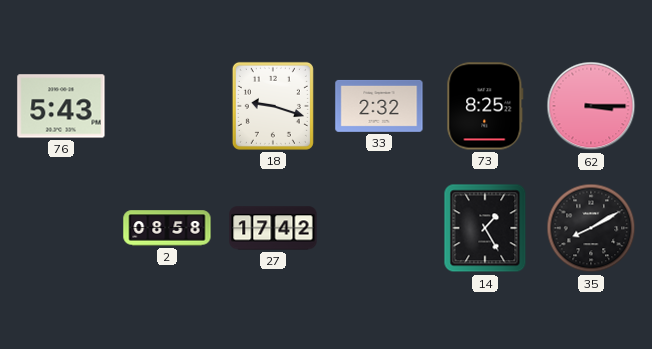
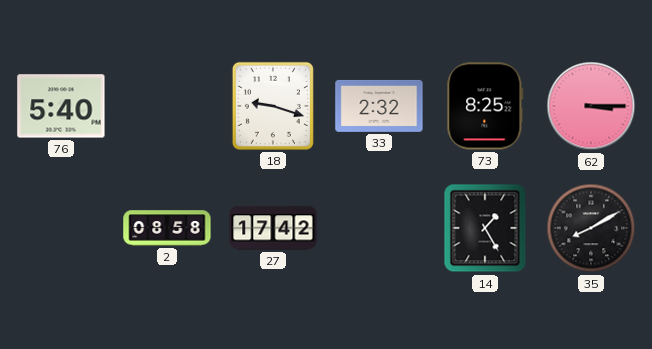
76: 5:43 -> 5:40 (61, 106)
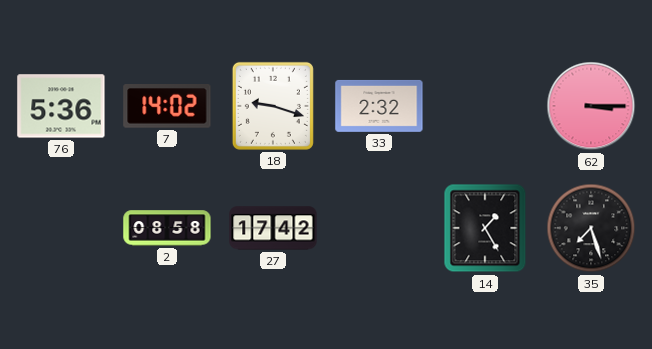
76: 5:40 -> 5:36 (61, 106)
7: none -> 14:02 (167, 106)
73: 8:25 -> none (485, 106)
35: 8:10 -> 7:27 (591, 228)
